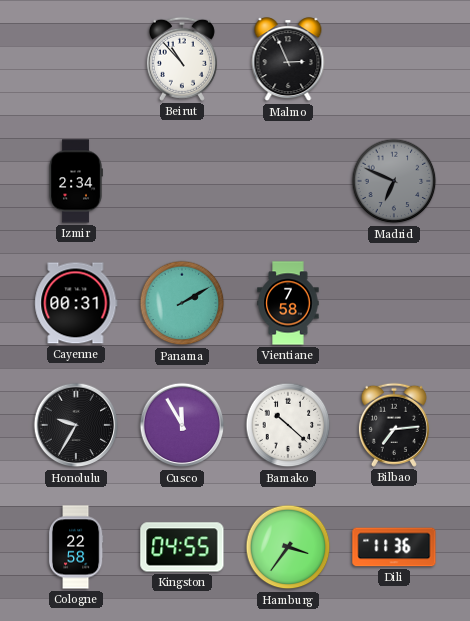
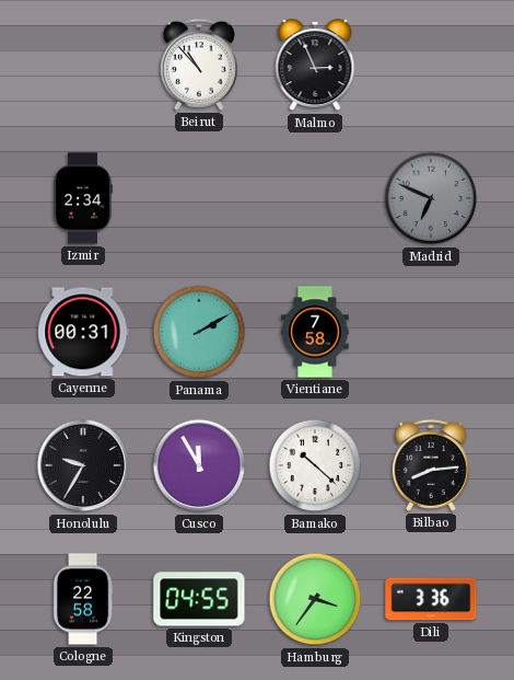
Bilbao: 7:14 -> 8:14 (431, 465)
Dili: 11:36 -> 3:36 (431, 599)
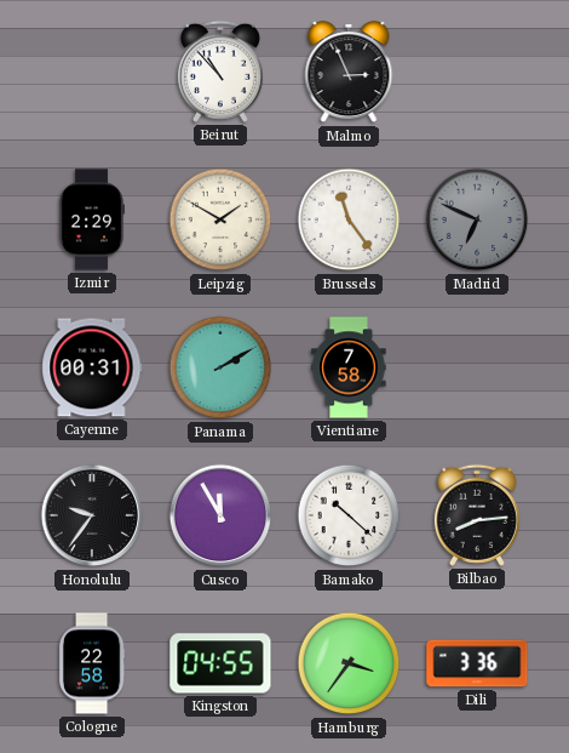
Izmir: 2:34 -> 2:29 (92, 219)
Leipzig: none -> 1:50 (220, 219)
Brussels: none -> 11:24 (349, 219)
Honolulu: 9:35 -> 9:36 (92, 515)
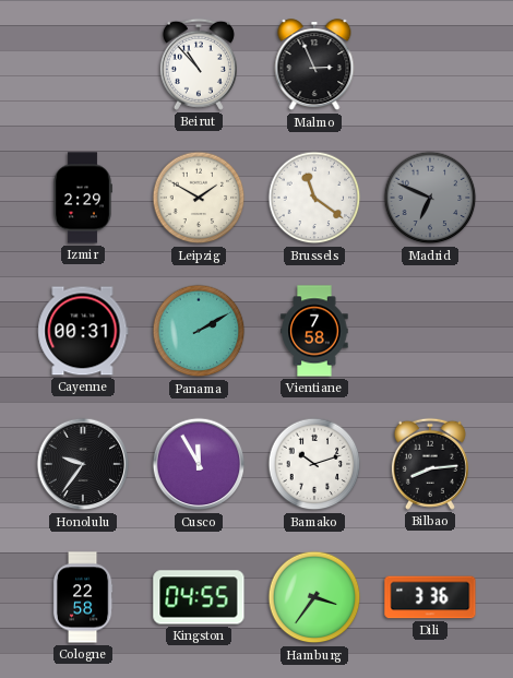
Brussels: 11:24 -> 11:21 (314, 198)
Bamako: 10:22 -> 10:12 (314, 464)
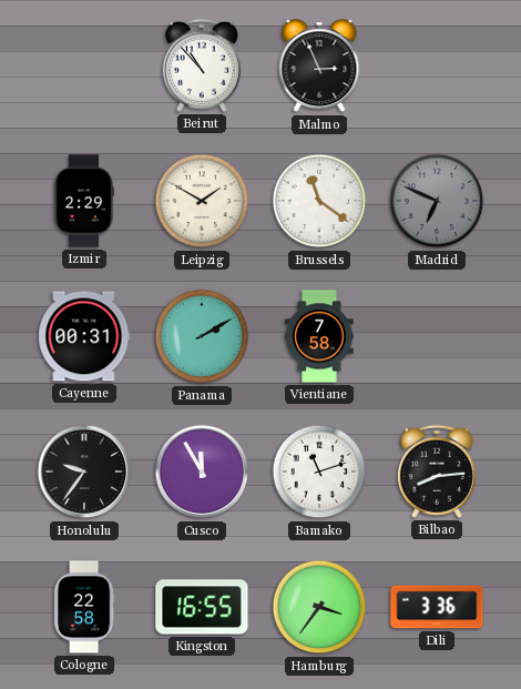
Bamako: 10:12 -> 11:12 (319, 472)
Kingston: 04:55 -> 16:55 (202, 607)
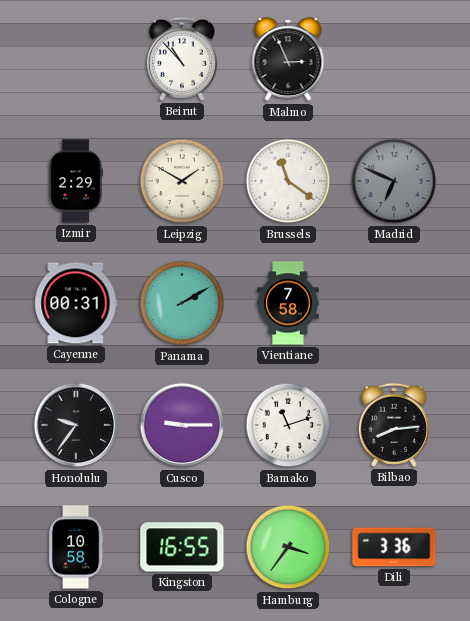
Cusco: 11:55 -> 9:15 (182, 425)
Cologne: 22:58 -> 10:58 (76, 547)
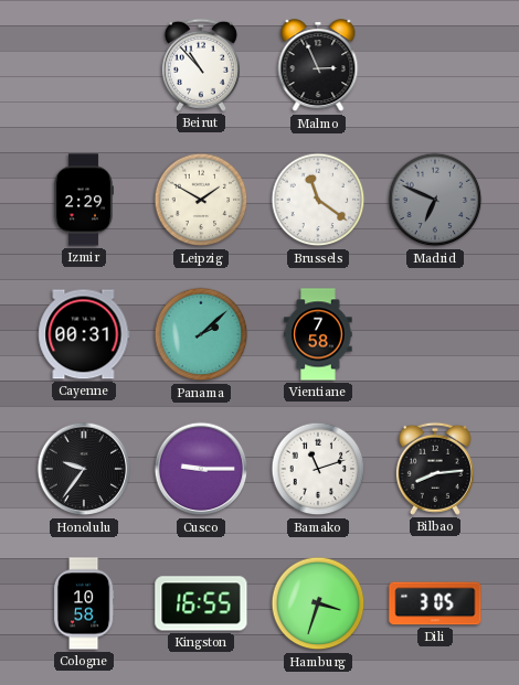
Panama: 2:10 -> 2:08 (201, 334)
Hamburg: 3:36 -> 3:33 (318, 603)
Dili: 3:36 -> 3:05 (435, 603)
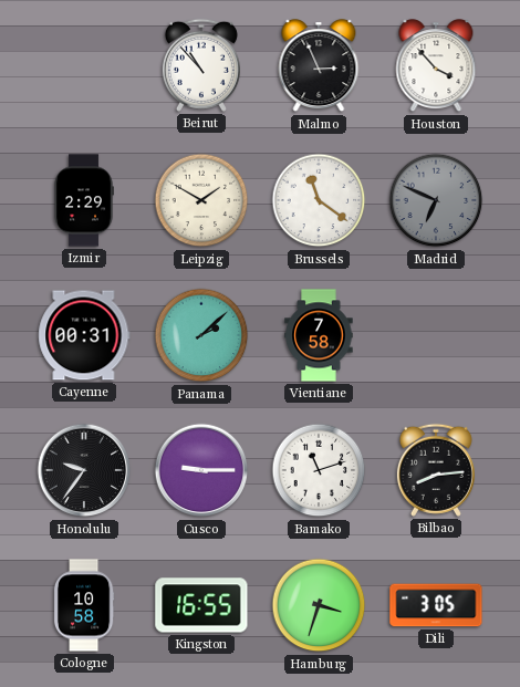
Houston: none -> 3:53 (436, 66)
